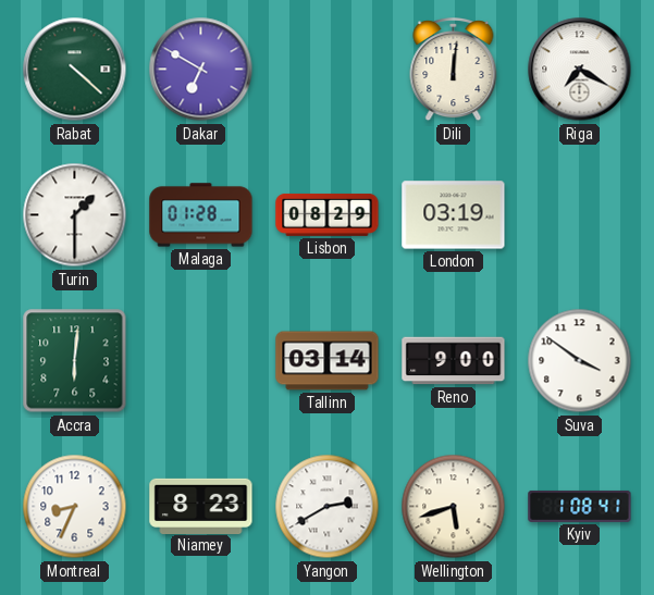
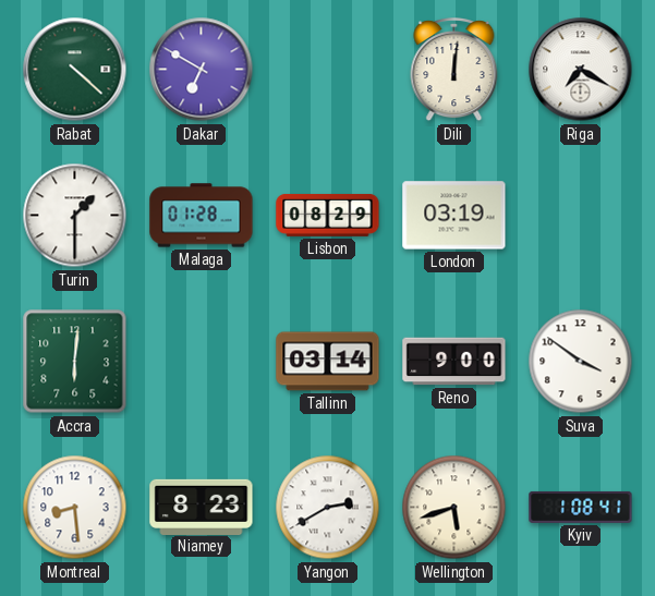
Montreal: 8:34 -> 8:29 (75, 508)
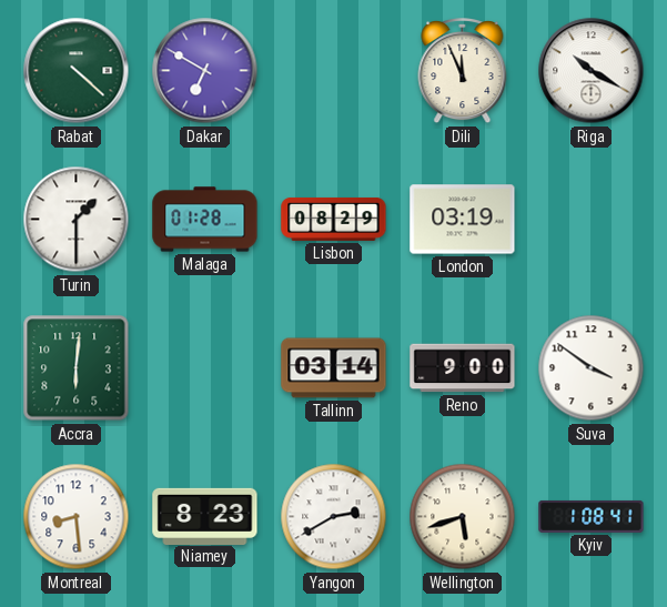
Dili: 12:01 -> 11:56 (463, 72)
Riga: 7:20 -> 10:20 (592, 71)
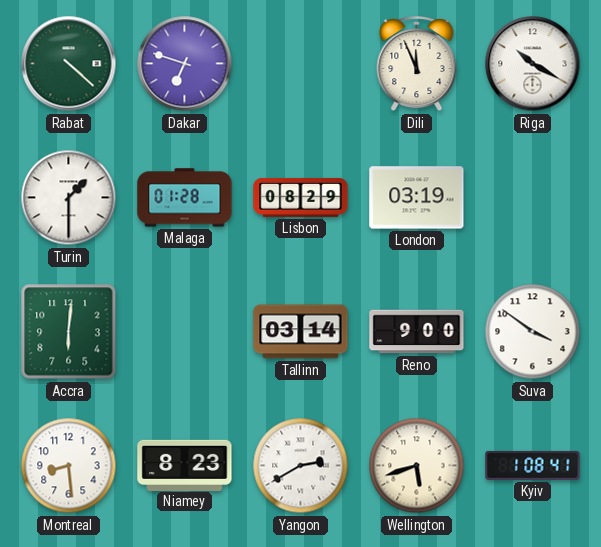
Dakar: 6:50 -> 6:48 (185, 64)
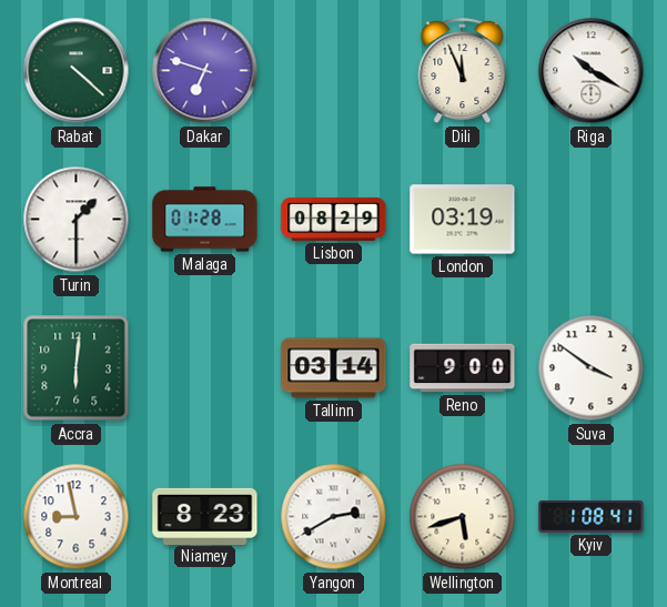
Montreal: 8:29 -> 8:58 (77, 517)
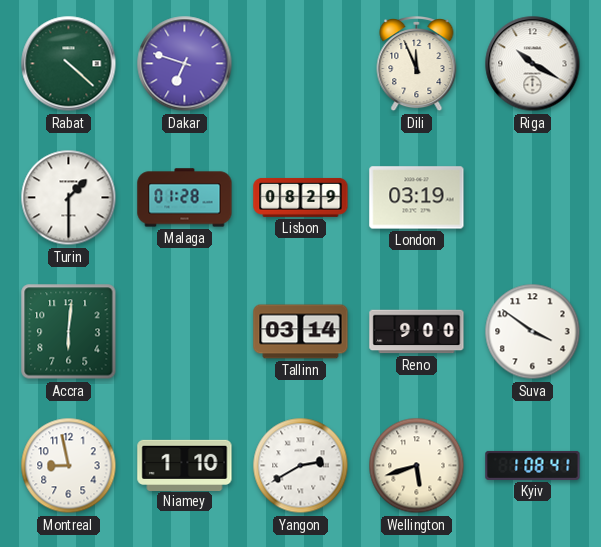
Niamey: 8:23 -> 1:10 (185, 465)
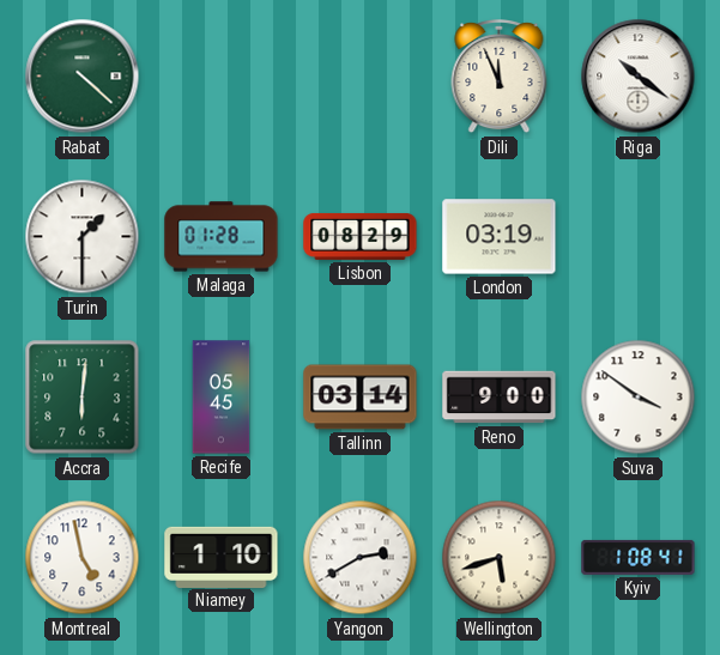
Dakar: 6:48 -> none (185, 64)
Riga: 10:20 -> 10:21 (639, 77)
Recife: none -> 05:45 (222, 398)
Montreal: 8:58 -> 4:58 (83, 558)
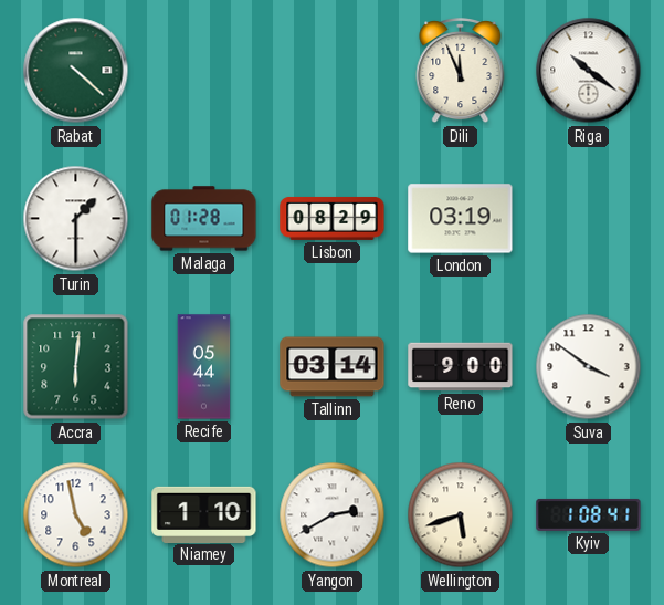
Recife: 05:45 -> 05:44 (204, 367)
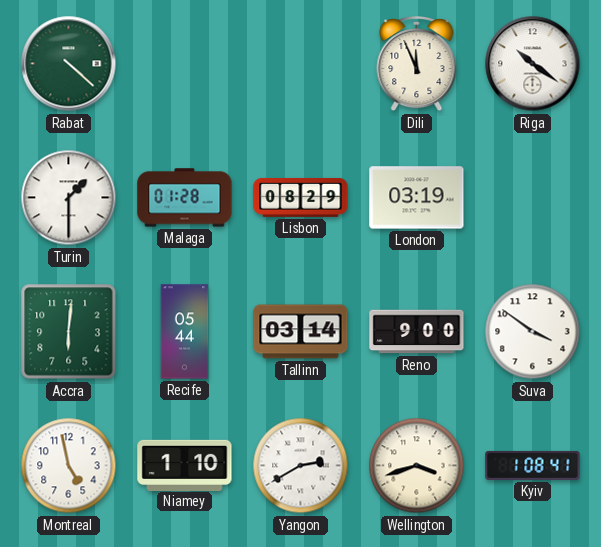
Wellington: 5:42 -> 3:42 (417, 466)
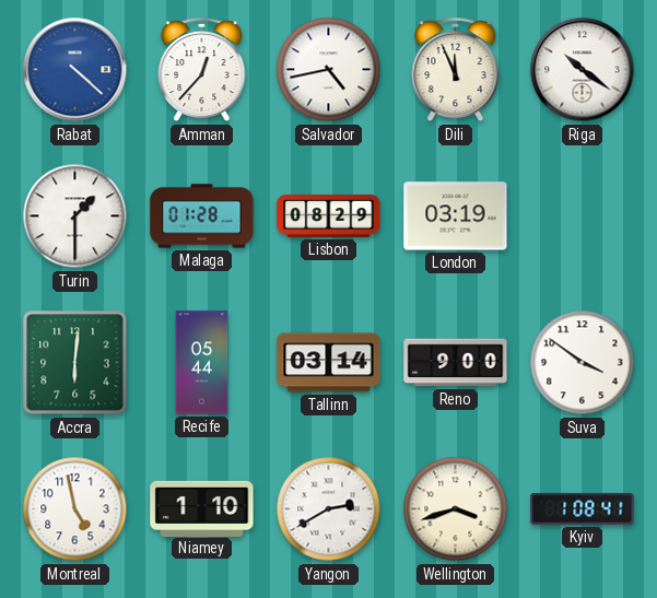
Rabat dial: green -> blue (75, 70)
Amman: none -> 12:37 (202, 71)
Salvador: none -> 4:43 (329, 70)
